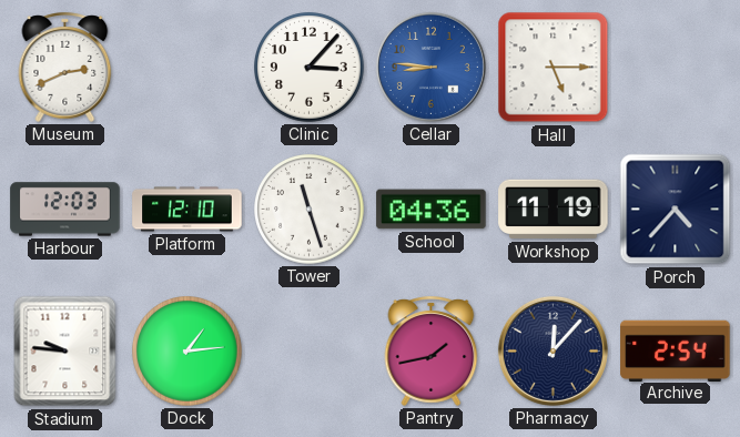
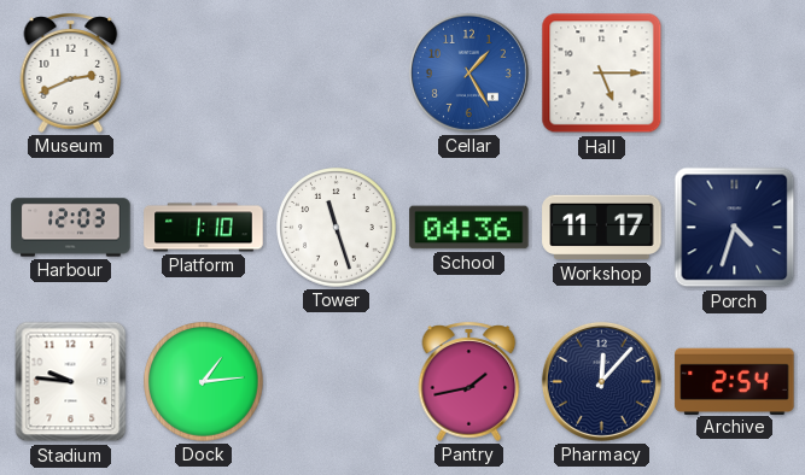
Clinic: 3:07 -> none (310, 68)
Cellar: 8:46 -> 1:25 (468, 72)
Platform: 12:10 -> 1:10 (204, 228)
Workshop: 11:19 -> 11:17 (602, 228)
Porch: 4:37 -> 4:33 (735, 228)
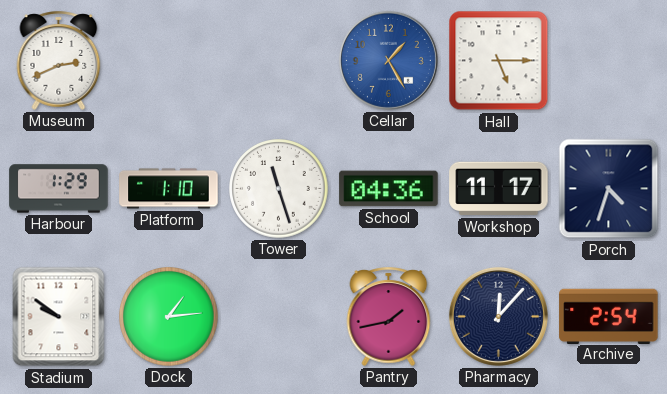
Harbour: 12:03 -> 1:29 (59, 189)
Stadium: 9:46 -> 9:51 (59, 317)
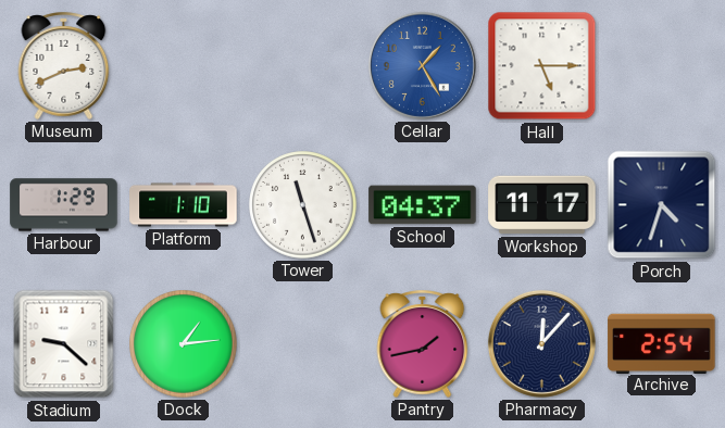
School: 04:36 -> 04:37 (423, 205)
Stadium: 9:51 -> 9:22 (64, 344)
